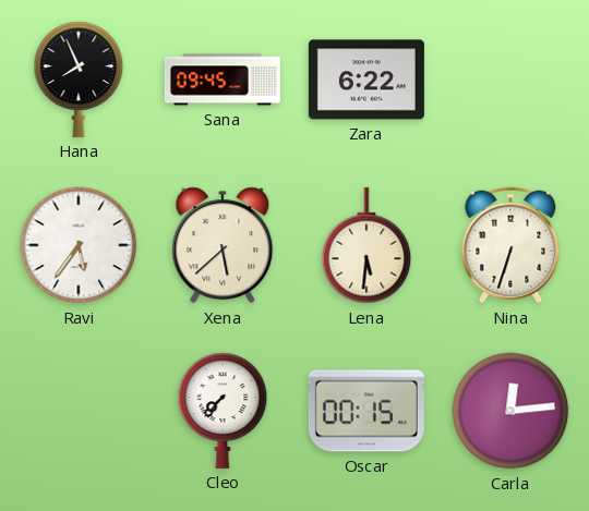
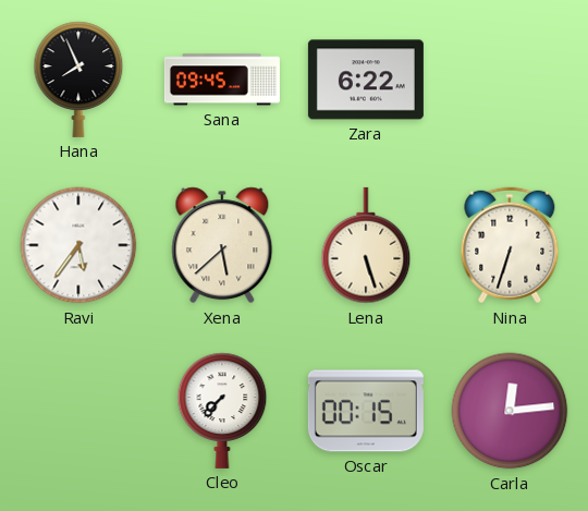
Lena: 5:31 -> 5:27 (366, 245)
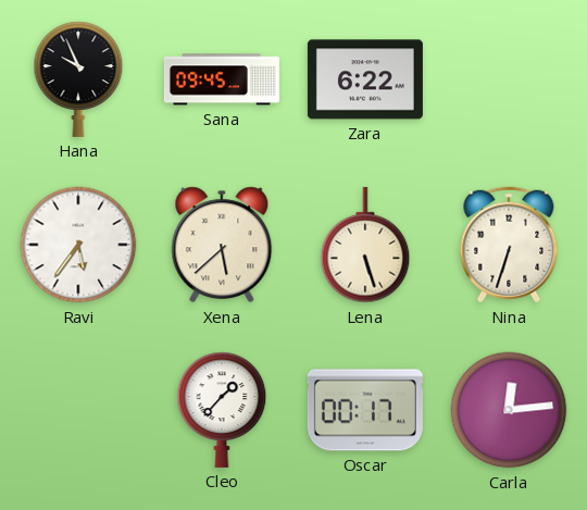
Hana: 7:56 -> 9:56 (78, 79)
Cleo: 7:37 -> 1:37 (222, 410)
Oscar: 00:15 -> 00:17 (365, 410)
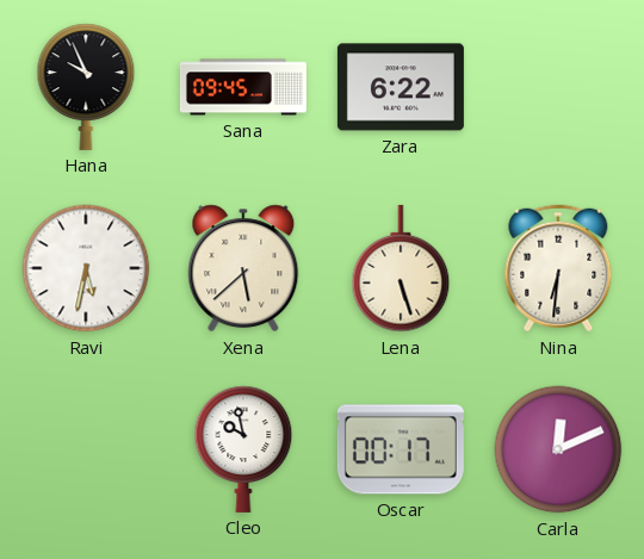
Ravi: 5:36 -> 5:32 (86, 268)
Nina: 6:33 -> 6:31 (558, 268)
Cleo: 1:37 -> 9:58 (243, 449)
Carla: 12:14 -> 12:11 (558, 449)
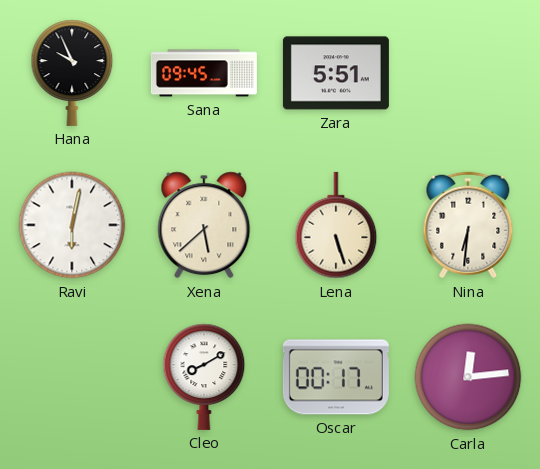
Zara: 6:22 -> 5:51 (336, 73)
Ravi: 5:32 -> 6:02 (72, 225)
Cleo: 9:58 -> 8:10 (204, 377)
Carla: 12:11 -> 12:14 (468, 377)
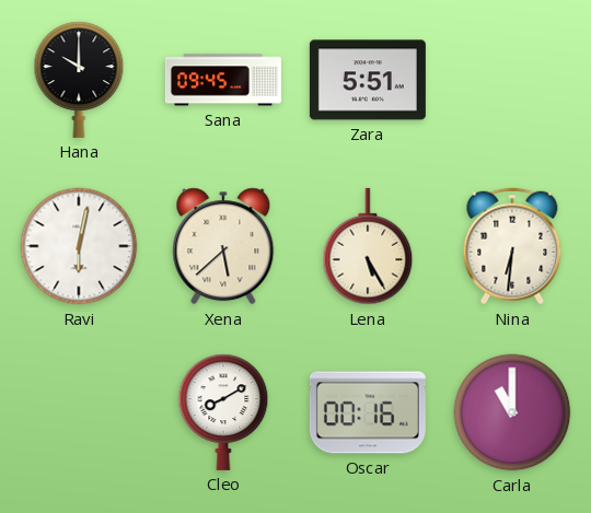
Hana: 9:56 -> 10:00 (79, 80)
Lena: 5:27 -> 5:25 (368, 246)
Oscar: 00:17 -> 00:16 (368, 412)
Carla: 12:14 -> 11:00 (512, 412)
